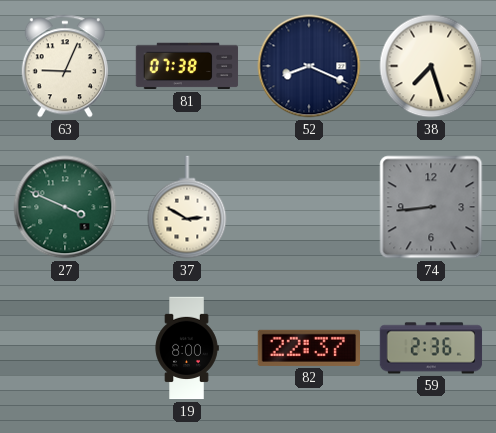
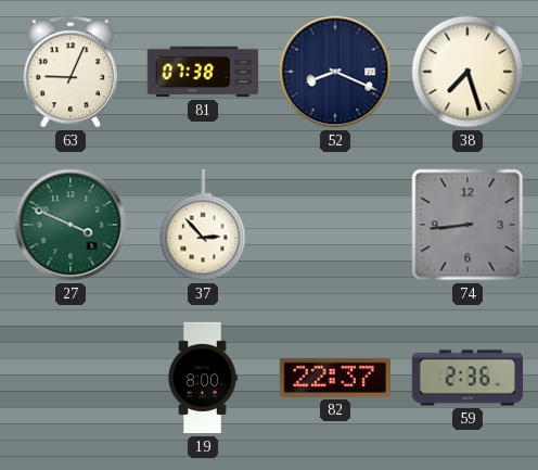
37: 2:50 -> 2:53 (203, 225)
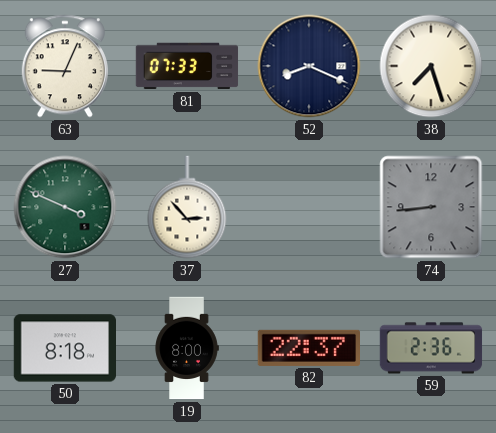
81: 07:38 -> 07:33 (187, 66)
50: none -> 8:18 (64, 348)
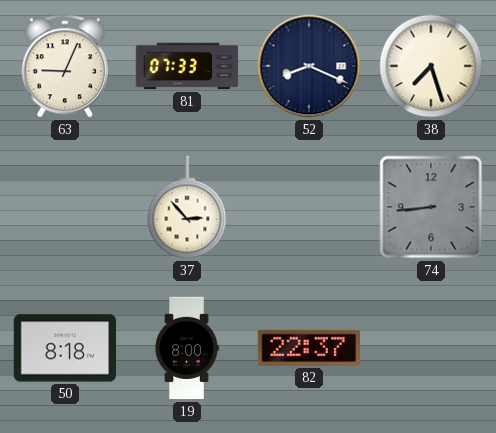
27: 3:49 -> none (65, 207)
59: 2:36 -> none (431, 348)
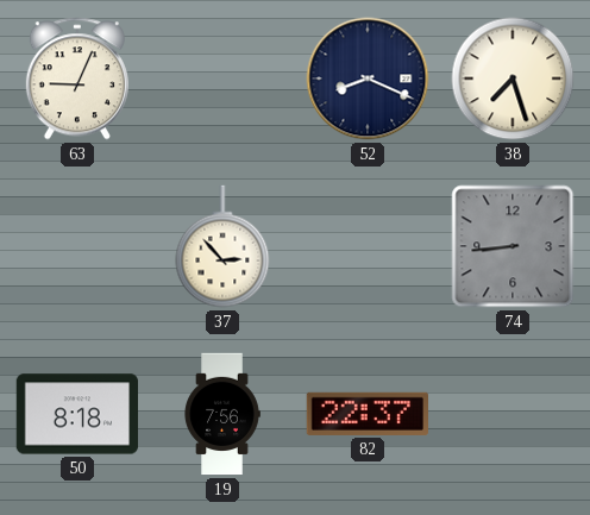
81: 07:33 -> none (187, 66)
19: 8:00 -> 7:56 (222, 414)
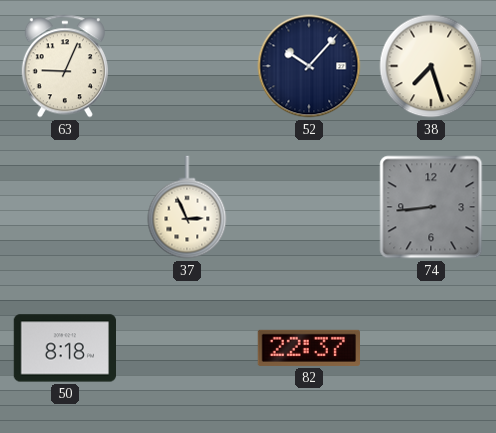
52: 8:19 -> 10:07 (309, 66)
37: 2:53 -> 2:56 (187, 207)
19: 7:56 -> none (222, 414)
